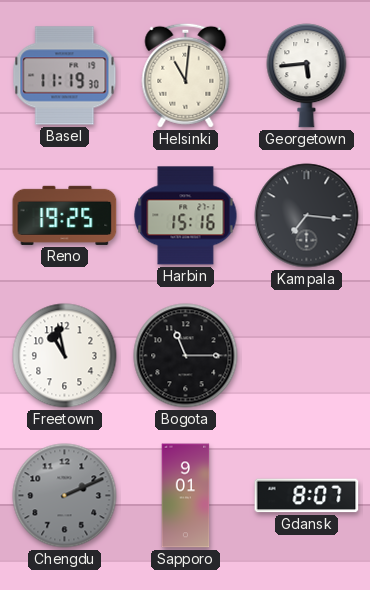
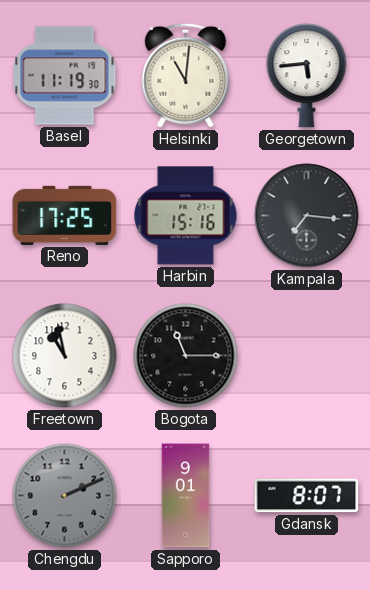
Reno: 19:25 -> 17:25 (65, 215)
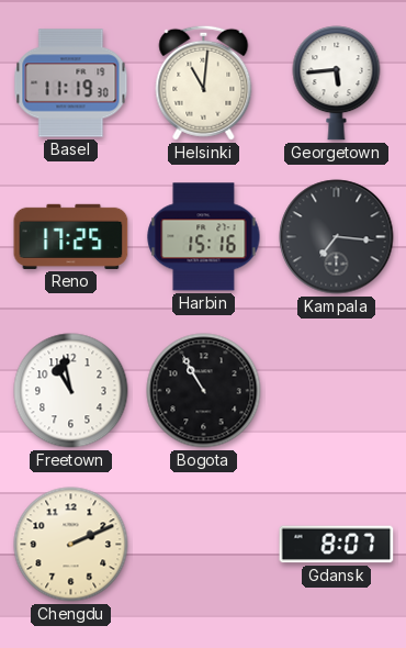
Bogota: 11:15 -> 10:55 (204, 391)
Chengdu dial: grey -> cream (71, 545)
Sapporo: 9:01 -> none (186, 496)
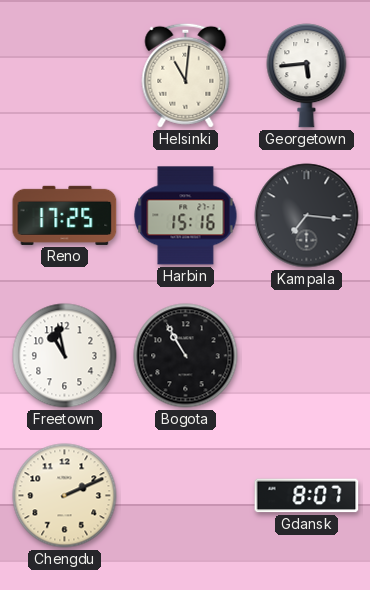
Basel: 11:19 -> none (71, 83)
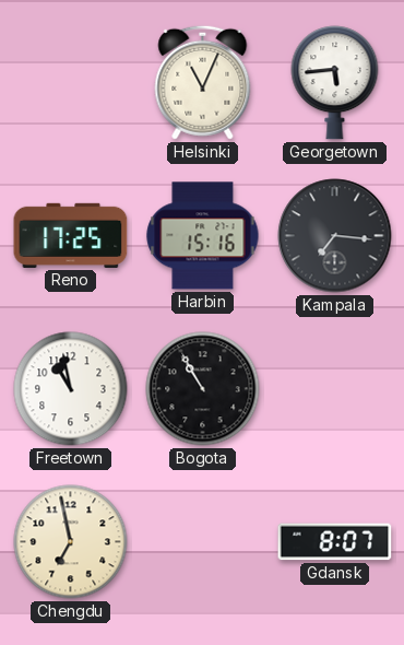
Helsinki: 11:01 -> 11:04 (203, 82)
Chengdu: 2:11 -> 6:58 (71, 542)
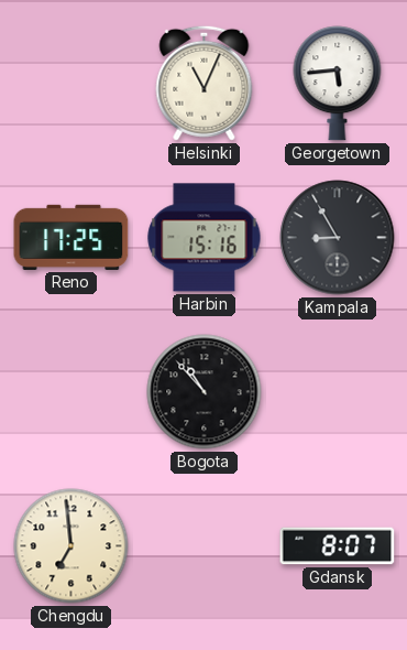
Kampala: 7:16 -> 8:55 (338, 238)
Freetown: 10:58 -> none (71, 389)
Bogota: 10:55 -> 10:53 (205, 392)
Chengdu: 6:58 -> 6:59 (71, 546)
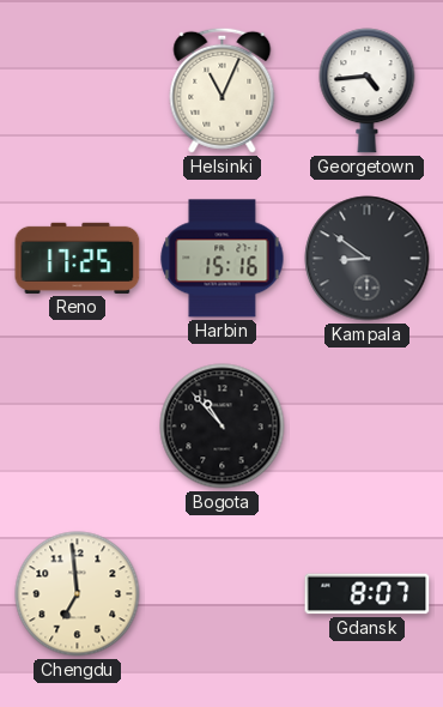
Georgetown: 5:44 -> 4:44 (368, 91)
Kampala: 8:55 -> 8:51 (368, 259)
